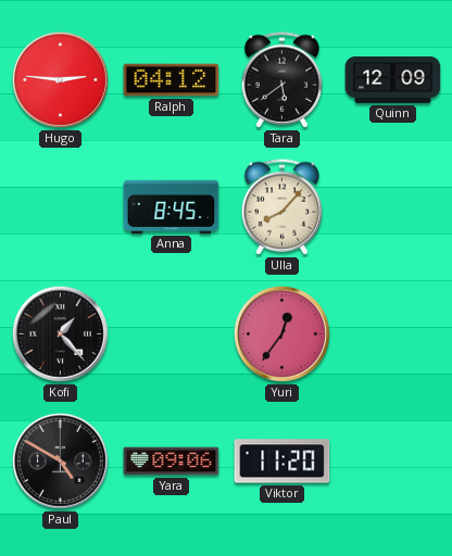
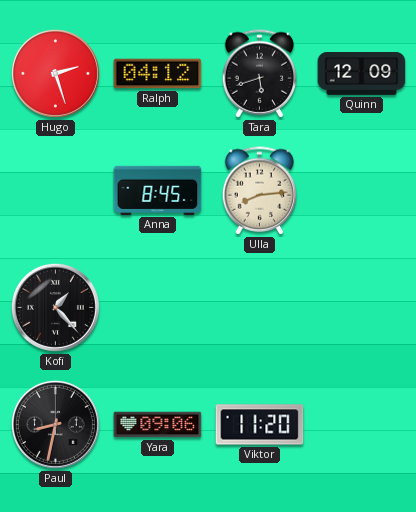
Hugo: 2:46 -> 2:27 (55, 73)
Tara: 5:39 -> 5:42 (260, 74)
Ulla: 8:07 -> 8:14 (260, 191)
Yuri: 12:36 -> none (281, 333)
Paul: 4:50 -> 8:32 (55, 424)
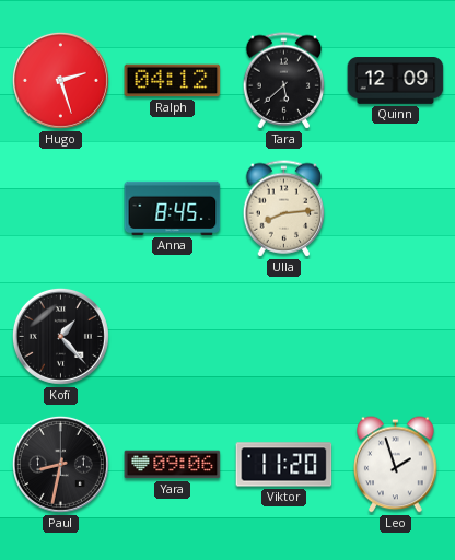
Tara: 5:42 -> 5:38 (284, 81)
Leo: none -> 1:57 (396, 465)
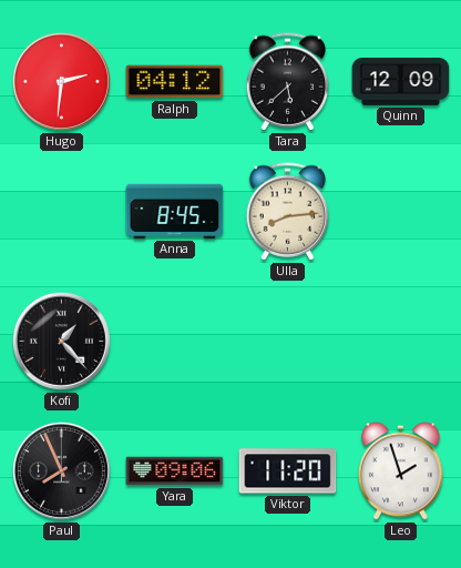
Hugo: 2:27 -> 2:31 (61, 81)
Paul: 8:32 -> 7:56 (61, 470)
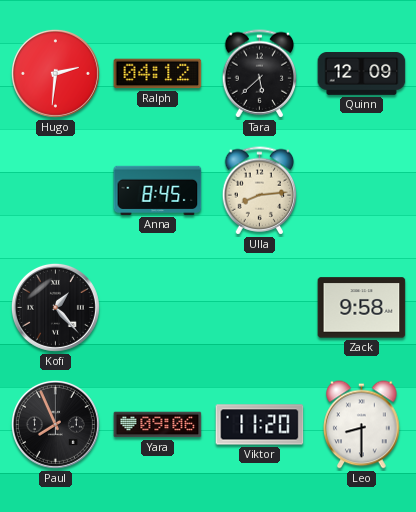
Zack: none -> 9:58 (362, 308)
Leo: 1:57 -> 8:30 (362, 425)
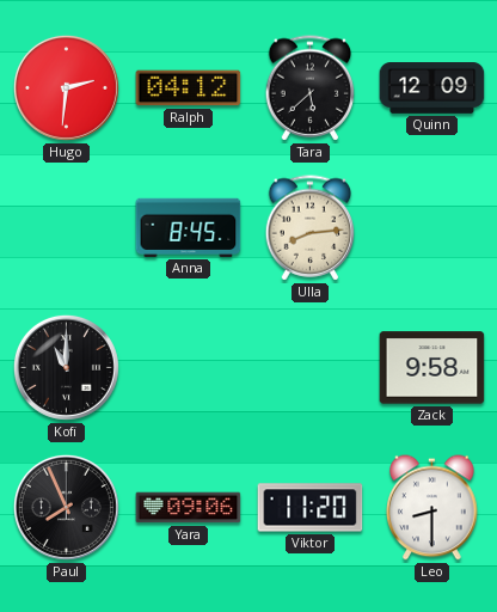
Kofi: 1:23 -> 11:00 (66, 367)
